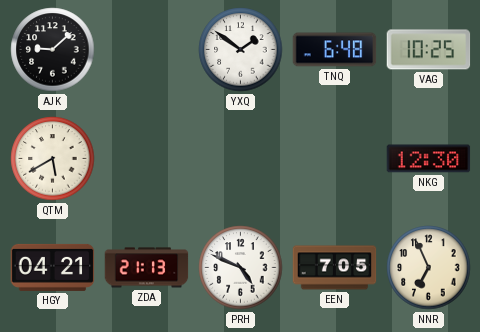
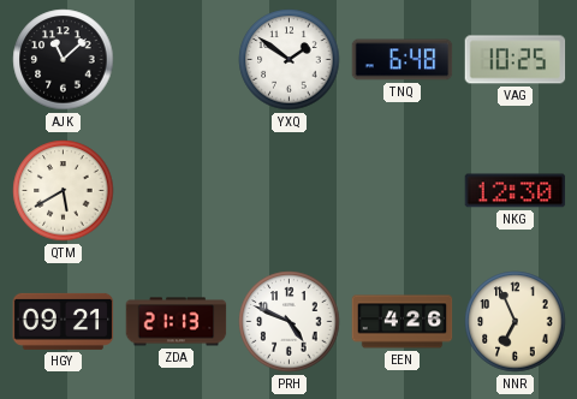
AJK: 9:08 -> 11:08 (64, 60)
HGY: 04:21 -> 09:21 (64, 321)
EEN: 7:05 -> 4:26 (403, 322)
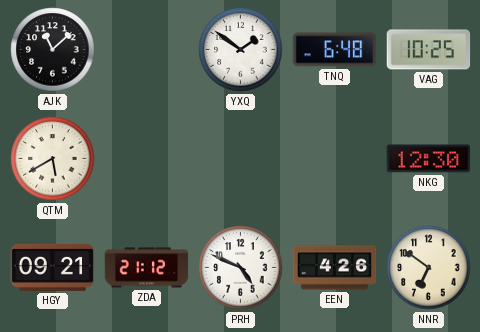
ZDA: 21:13 -> 21:12 (147, 268)
NNR: 6:56 -> 6:51 (429, 268)
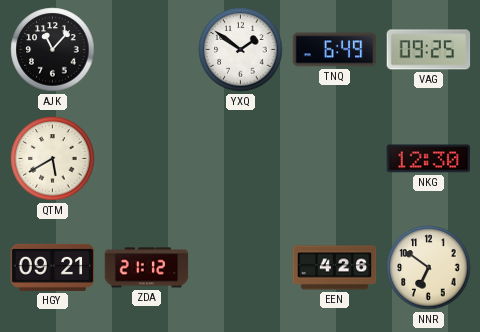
AJK: 11:08 -> 11:07 (53, 50)
TNQ: 6:48 -> 6:49 (335, 50)
VAG: 10:25 -> 09:25 (429, 50)
PRH: 4:49 -> none (241, 268)
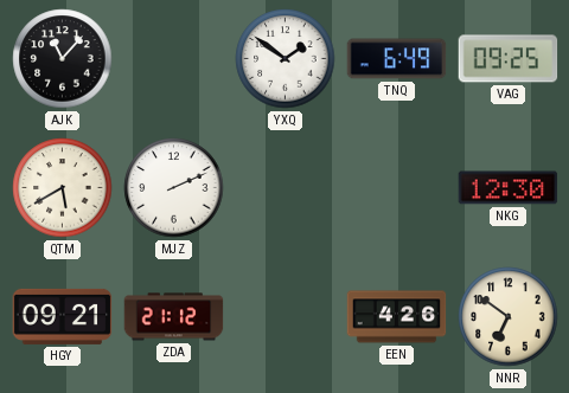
MJZ: none -> 2:11 (174, 188)
